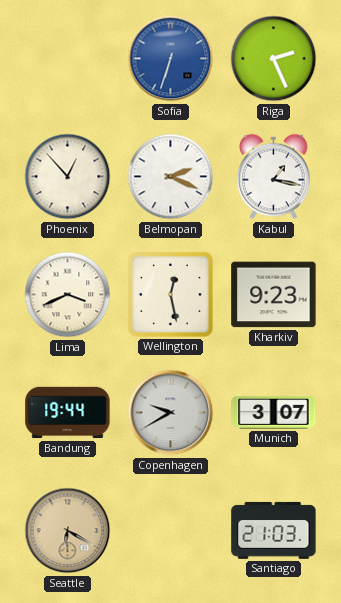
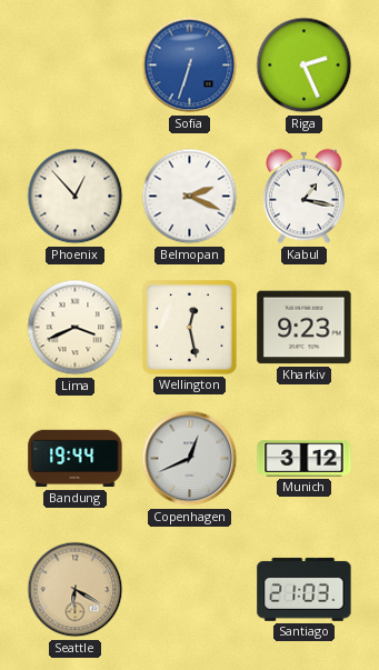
Copenhagen: 9:40 -> 12:41 (190, 459)
Munich: 3:07 -> 3:12 (305, 458)
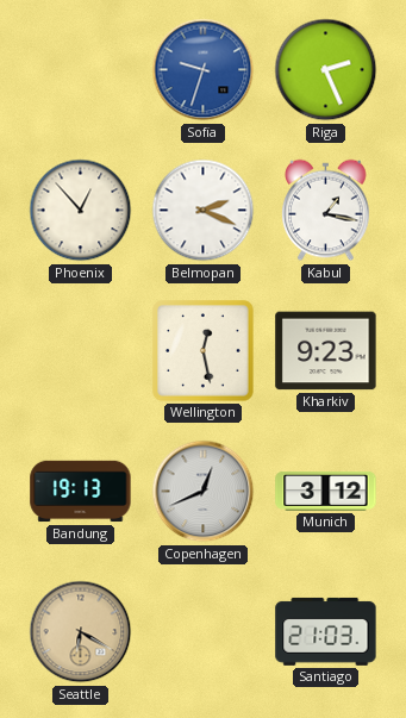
Sofia: 6:33 -> 9:33 (204, 70)
Lima: 3:41 -> none (76, 328)
Bandung: 19:44 -> 19:13 (81, 492)
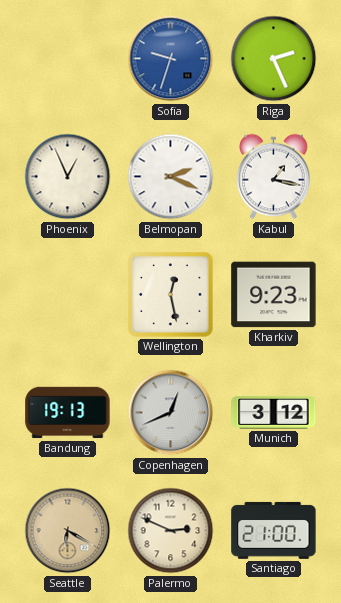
Phoenix: 12:53 -> 12:56 (68, 177)
Palermo: none -> 2:49 (171, 531)
Santiago: 21:03 -> 21:00 (274, 530)
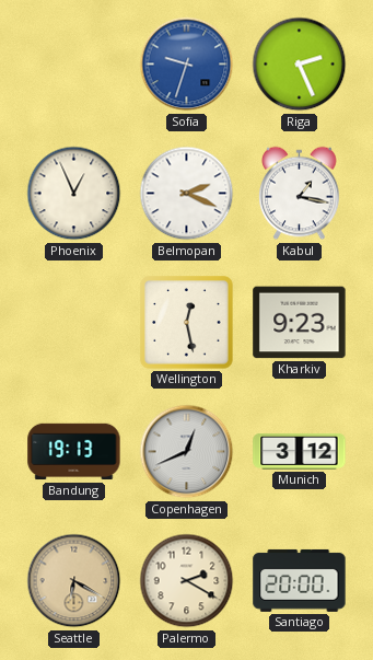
Palermo: 2:49 -> 2:20 (187, 581)
Santiago: 21:00 -> 20:00 (300, 580)
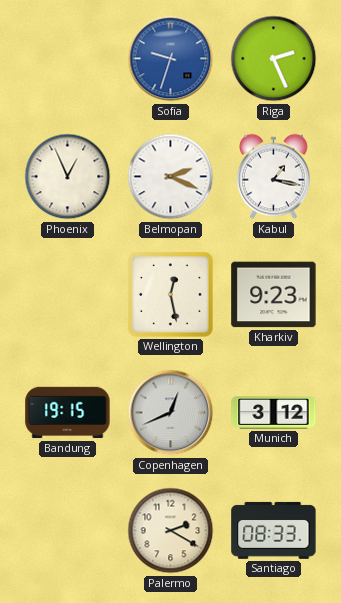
Bandung: 19:13 -> 19:15 (68, 413)
Seattle: 6:20 -> none (74, 581)
Santiago: 20:00 -> 08:33 (274, 530)
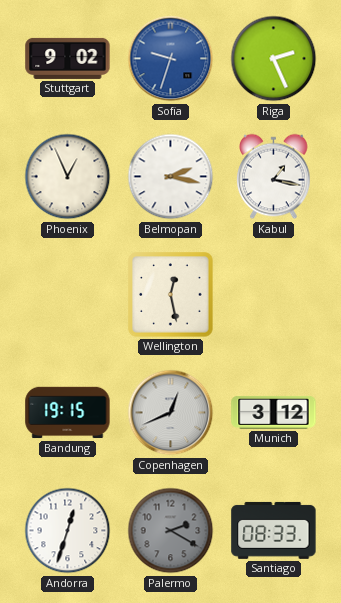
Stuttgart: none -> 9:02 (68, 58)
Belmopan: 2:19 -> 2:17 (171, 177)
Kharkiv: 9:23 -> none (274, 295)
Andorra: none -> 12:33 (68, 531)
Palermo dial: cream -> grey (171, 531)
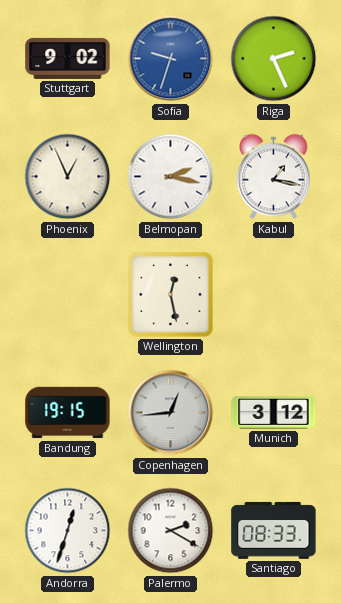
Copenhagen: 12:41 -> 12:44 (171, 413)
Palermo dial: grey -> white (171, 531)
